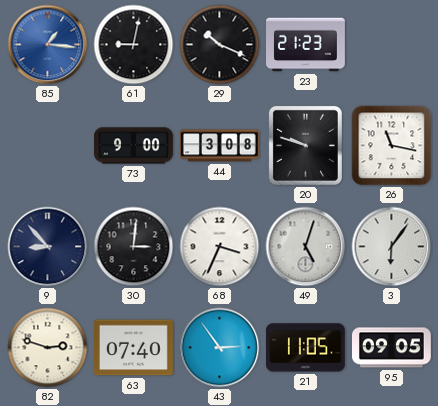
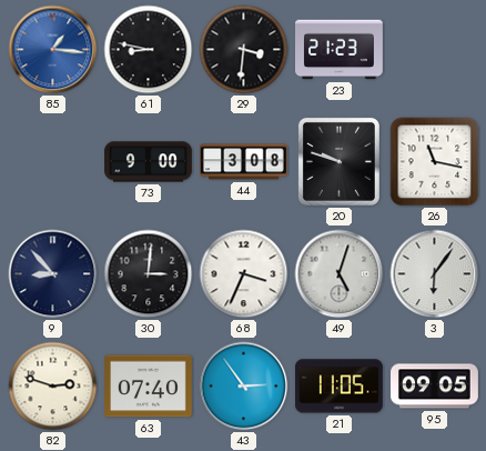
61: 9:02 -> 8:47 (149, 50)
29: 10:19 -> 3:31 (244, 50)
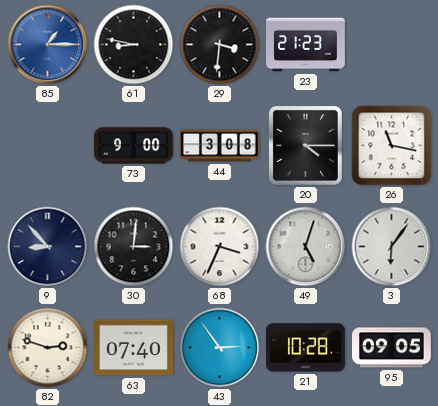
85: 1:16 -> 1:15 (48, 45)
20: 9:48 -> 4:15 (305, 145)
21: 11:05 -> 10:28 (305, 348)
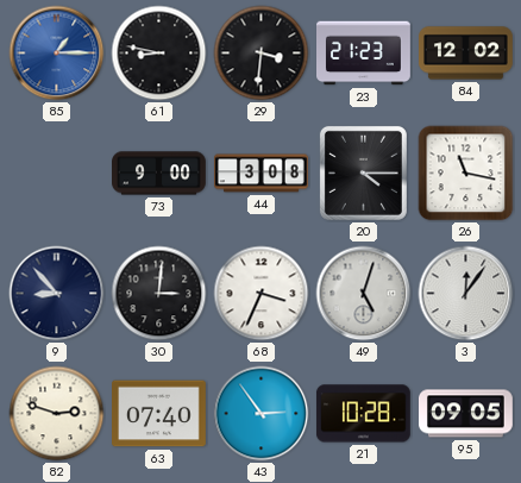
84: none -> 12:02 (466, 54)
3: 6:06 -> 12:06 (466, 294)
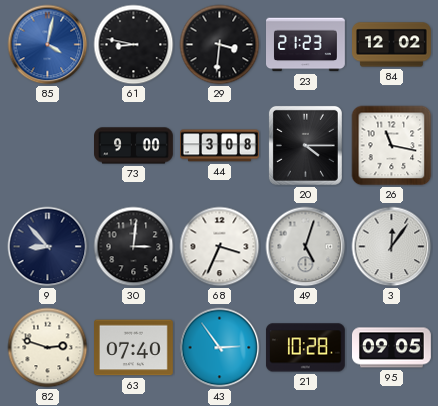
85: 1:15 -> 4:02 (48, 45)
